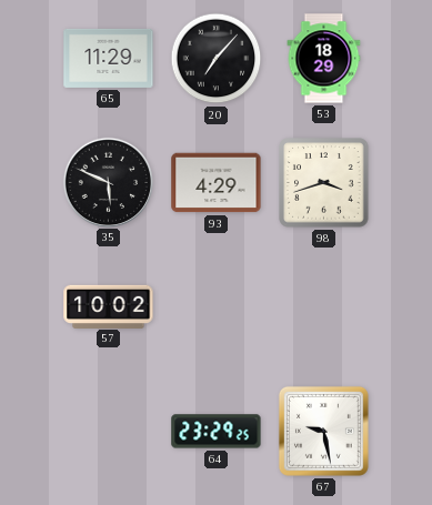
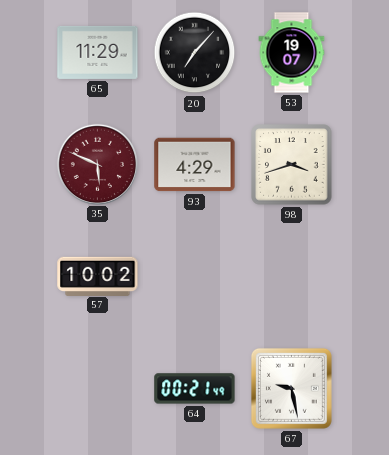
53: 18:29 -> 19:07 (292, 53)
35 dial: black -> burgundy (97, 164)
64: 23:29 -> 00:21 (195, 389)
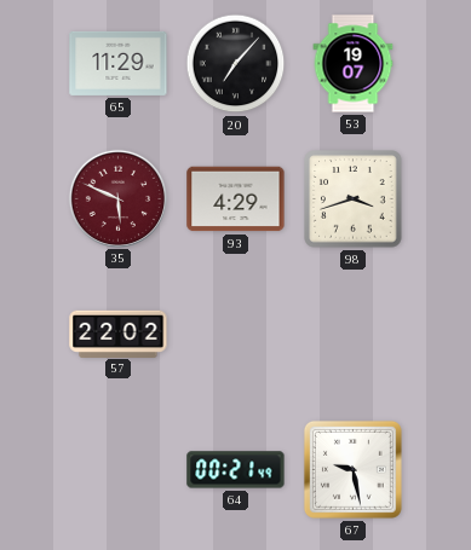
57: 10:02 -> 22:02 (119, 334)
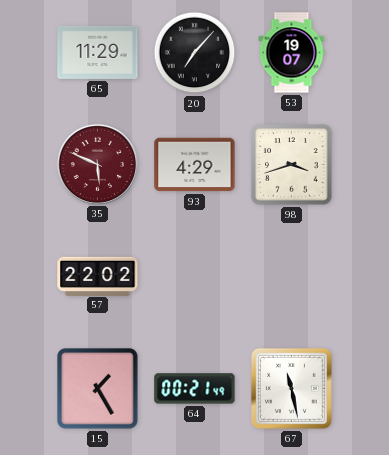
15: none -> 1:25 (98, 389)
67: 9:28 -> 11:28 (291, 388)
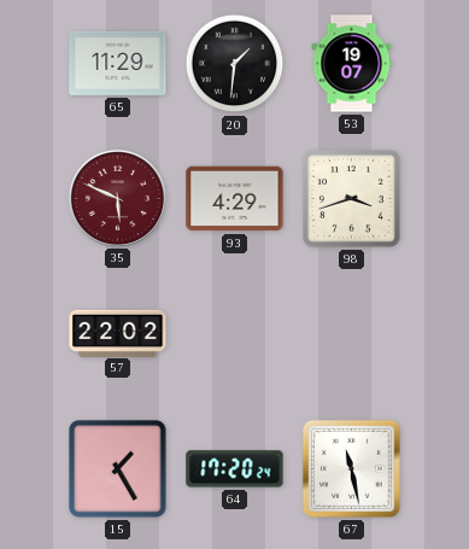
20: 7:07 -> 1:31 (235, 64)
64: 00:21 -> 17:20 (235, 469)
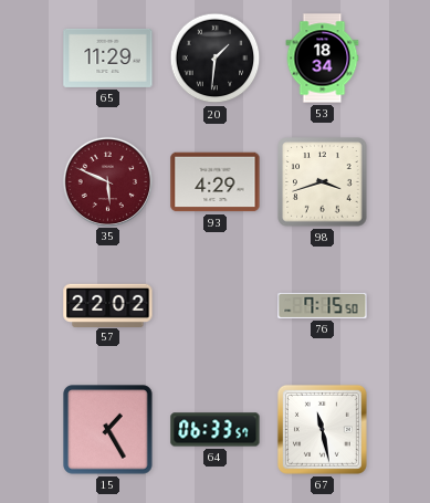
53: 19:07 -> 18:34 (323, 59)
76: none -> 7:15 (323, 305)
64: 17:20 -> 06:33 (216, 430)
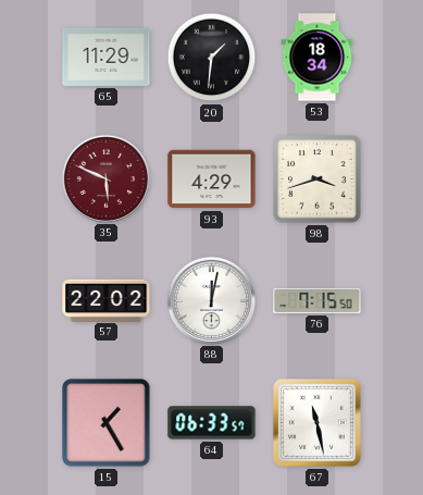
88: none -> 12:02 (211, 300)
